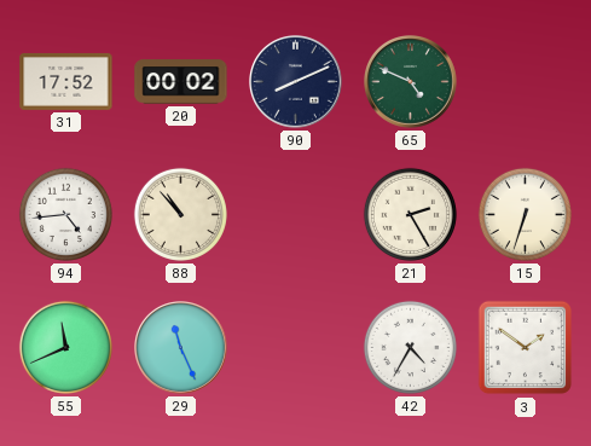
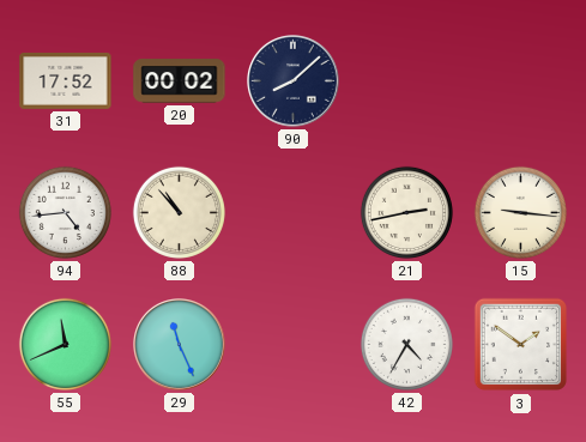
90: 8:11 -> 8:08 (294, 81)
65: 4:49 -> none (411, 82)
21: 2:25 -> 2:43 (406, 212)
15: 6:33 -> 9:16 (520, 212)
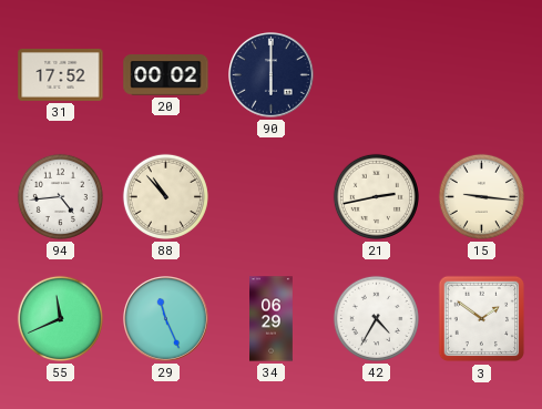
90: 8:08 -> 6:00 (272, 75)
34: none -> 06:29 (272, 319)
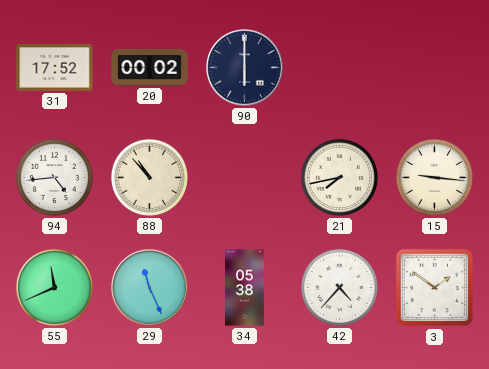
21: 2:43 -> 7:43 (339, 177)
34: 06:29 -> 05:38 (245, 288)
42: 4:35 -> 4:37 (339, 287)
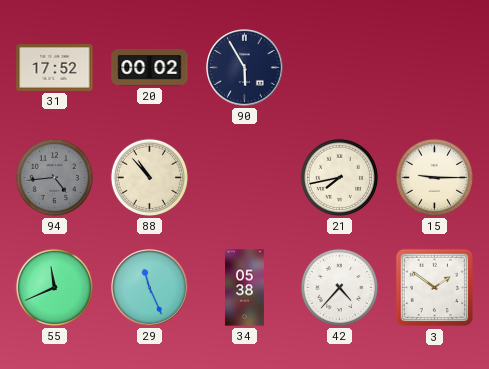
90: 6:00 -> 5:55 (245, 68)
94 dial: white -> grey (54, 177)
15: 9:16 -> 9:15 (434, 177)
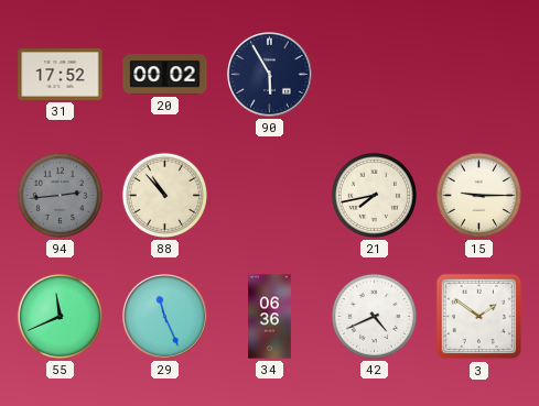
94: 4:44 -> 2:44 (60, 195)
34: 05:38 -> 06:36 (270, 317)
42: 4:37 -> 4:41 (374, 316)
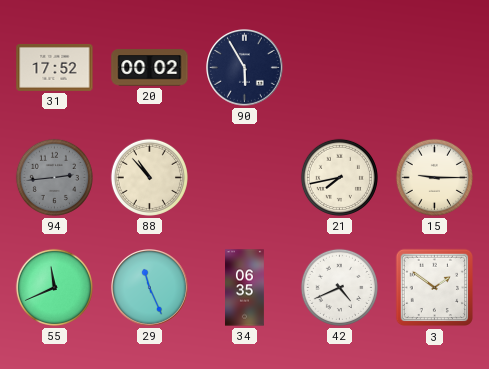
34: 06:36 -> 06:35 (245, 288)
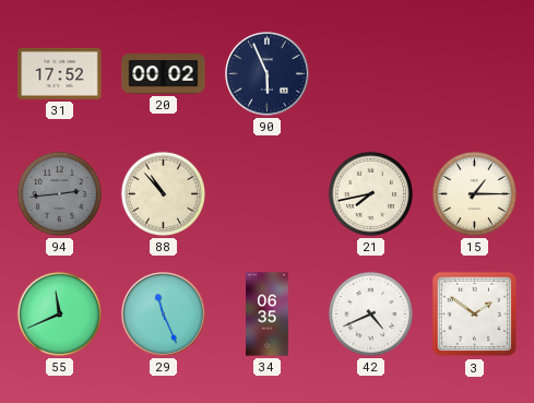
90: 5:55 -> 5:56 (268, 74)
15: 9:15 -> 1:15 (474, 193)
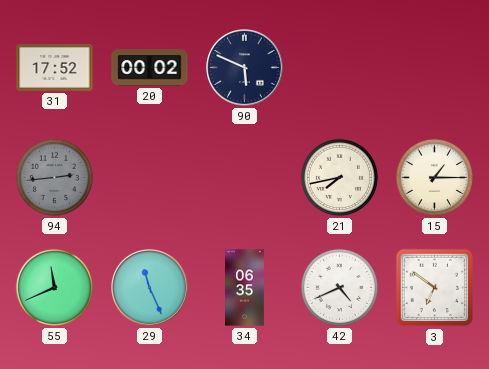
90: 5:56 -> 5:49 (245, 68)
88: 10:53 -> none (163, 193)
3: 1:51 -> 6:51 (435, 288)
